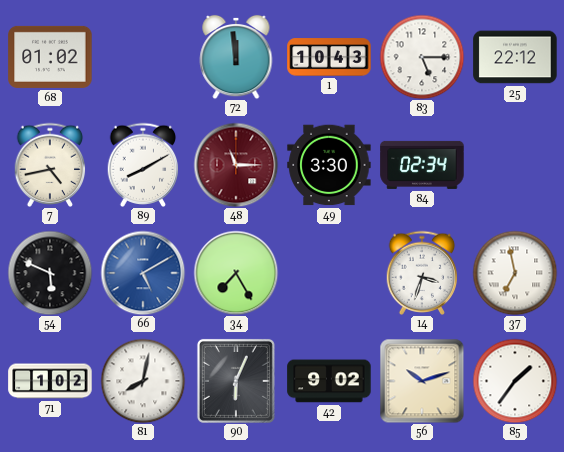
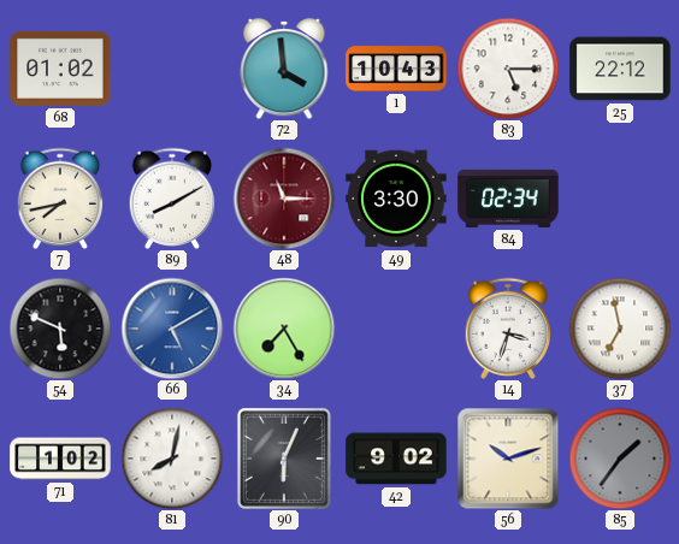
72: 11:59 -> 3:59 (284, 69)
7: 4:43 -> 7:43 (60, 197)
85 dial: white -> grey (620, 459)
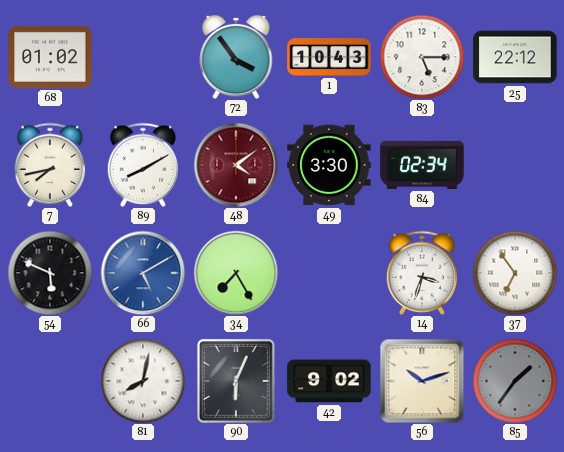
72: 3:59 -> 3:54 (236, 57)
48: 11:15 -> 4:09 (236, 165)
37: 6:58 -> 6:54 (515, 273)
71: 1:02 -> none (60, 459)
